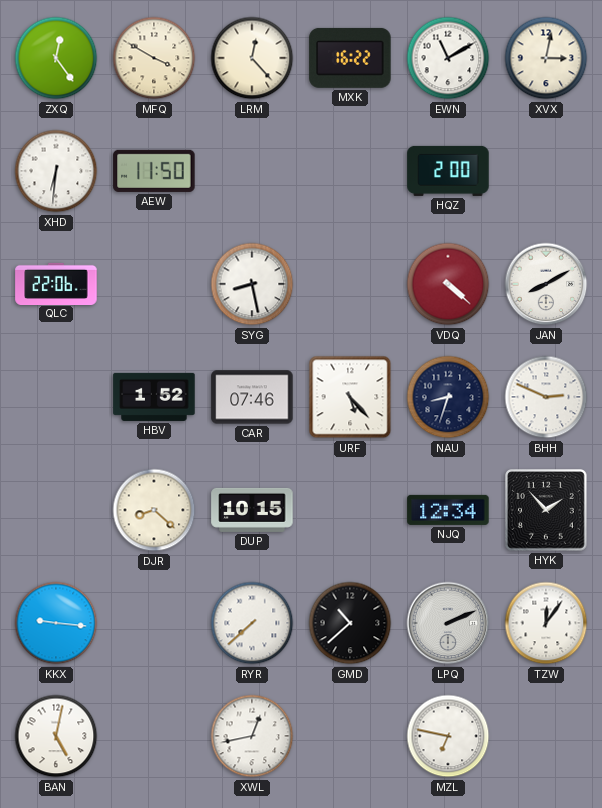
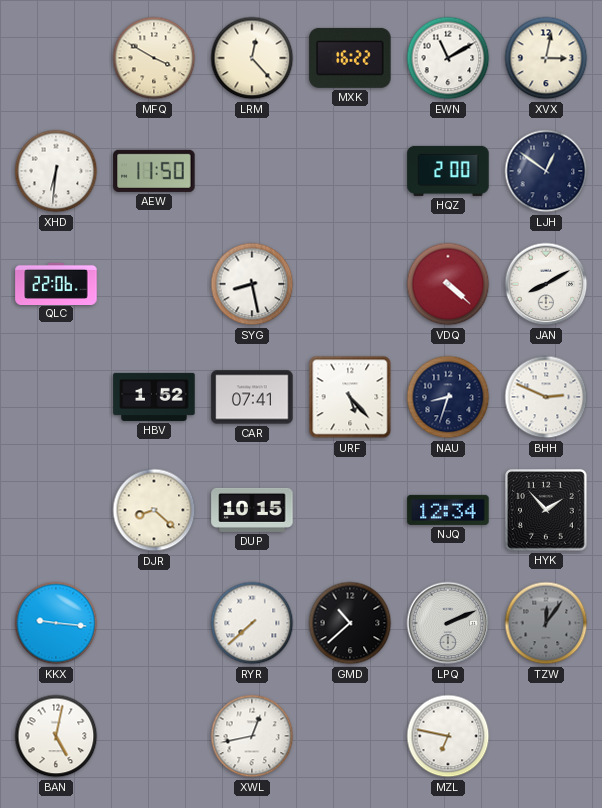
ZXQ: 12:24 -> none (56, 58)
LJH: none -> 12:51 (546, 171)
CAR: 07:46 -> 07:41 (252, 397)
TZW dial: white -> grey (546, 623)
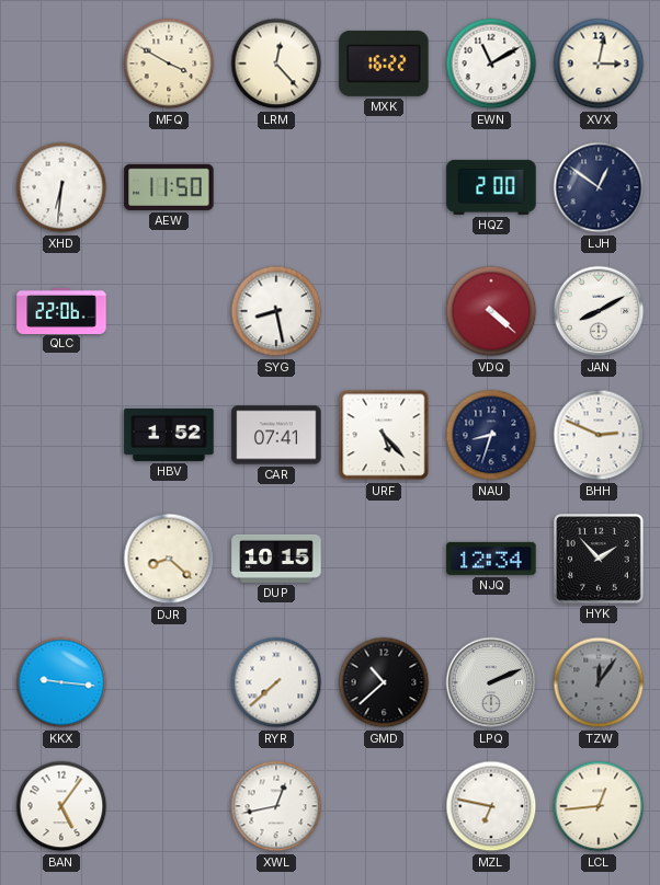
BAN: 5:02 -> 5:06 (61, 806)
LCL: none -> 12:44 (599, 806)
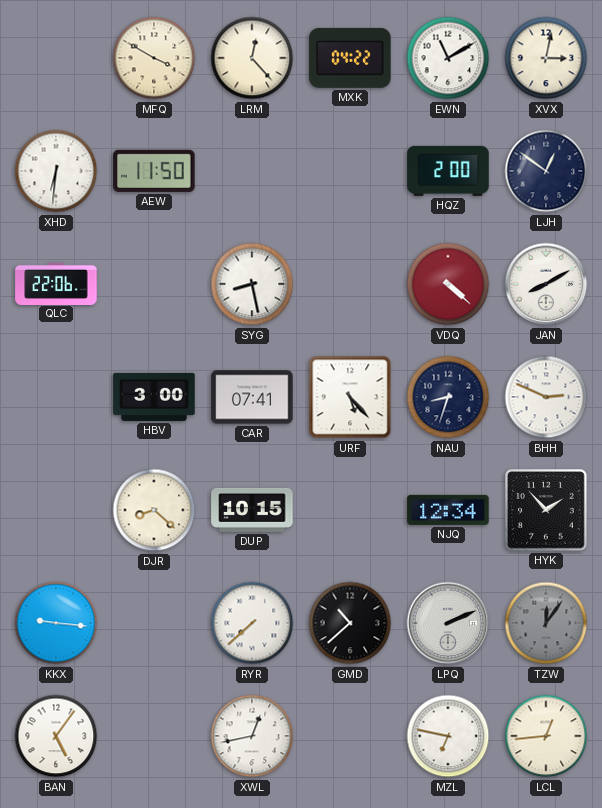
MXK: 16:22 -> 04:22 (350, 58)
HBV: 1:52 -> 3:00 (154, 397)
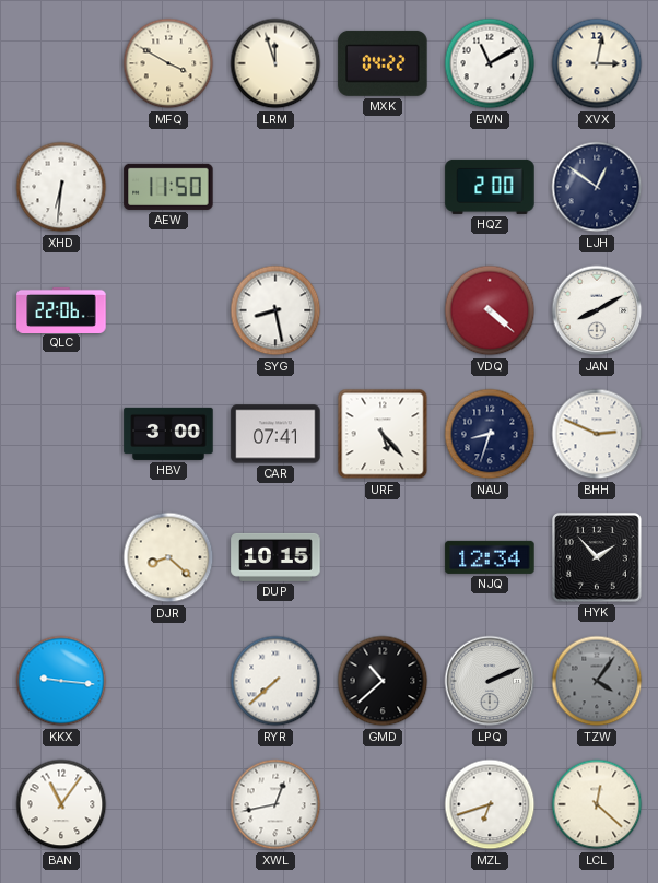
LRM: 12:23 -> 11:57 (275, 63)
TZW: 12:06 -> 4:06 (597, 681)
BAN: 5:06 -> 11:06 (61, 804)
MZL: 6:47 -> 6:42 (490, 804)
LCL: 12:44 -> 12:22 (597, 804)
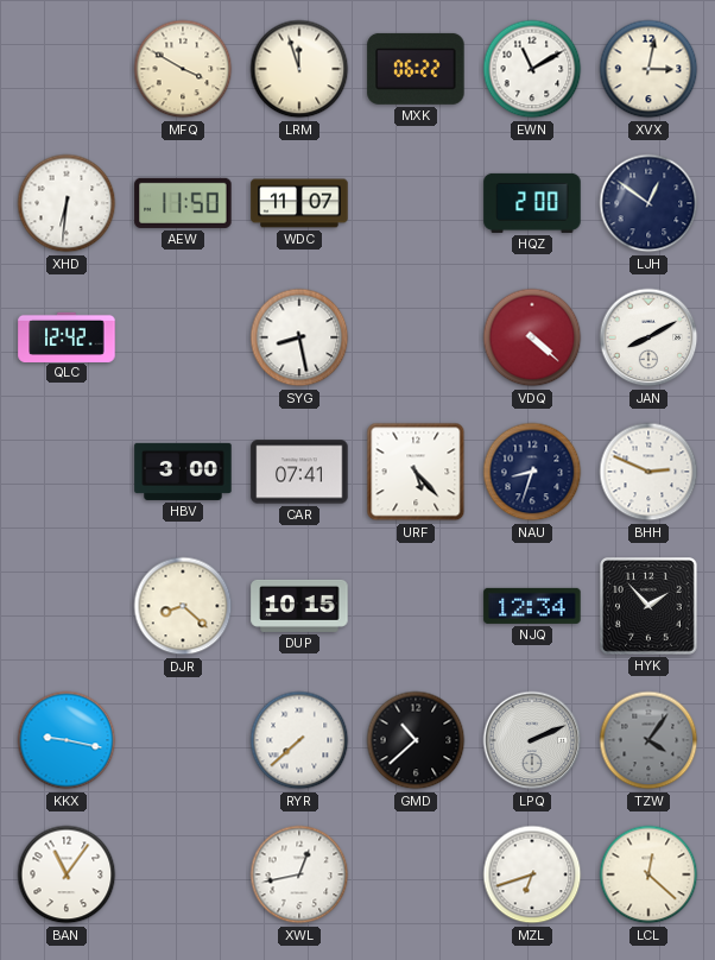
MXK: 04:22 -> 06:22 (416, 69)
WDC: none -> 11:07 (299, 203)
QLC: 22:06 -> 12:42 (67, 336)
KKX: 9:16 -> 9:17 (67, 740)
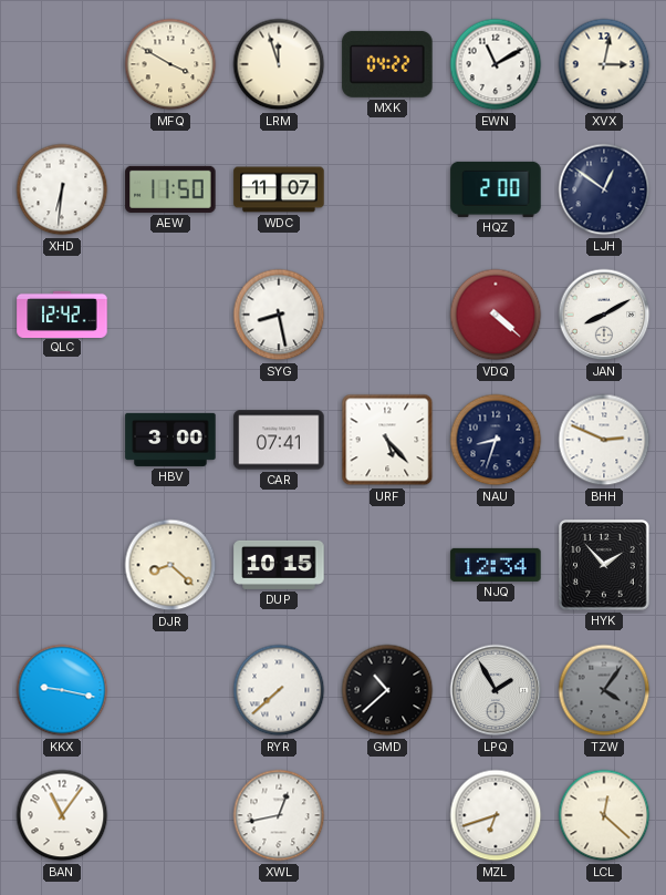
MXK: 06:22 -> 04:22 (387, 64)
LPQ: 2:11 -> 1:55 (496, 690)
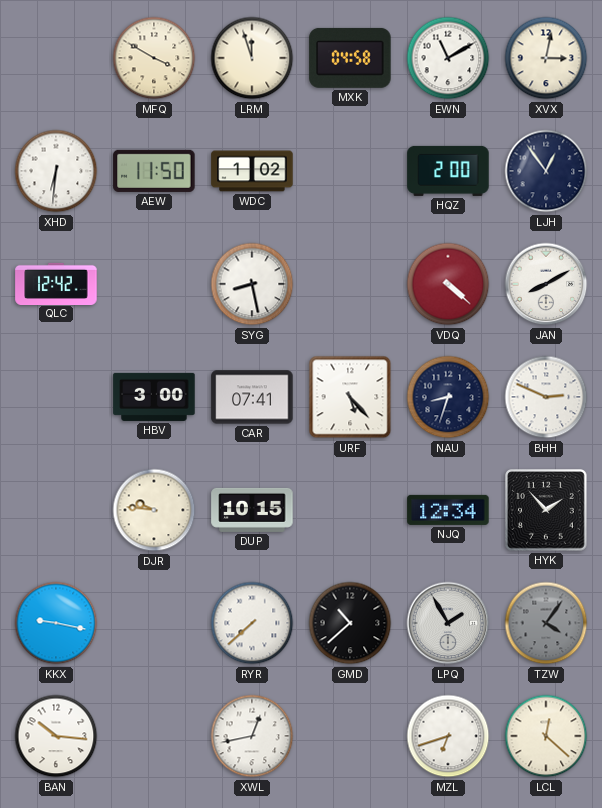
MXK: 04:22 -> 04:58 (350, 58)
WDC: 11:07 -> 1:02 (252, 171)
LJH: 12:51 -> 12:54 (546, 171)
DJR: 8:22 -> 9:46 (154, 510)
BAN: 11:06 -> 10:16 (56, 736)
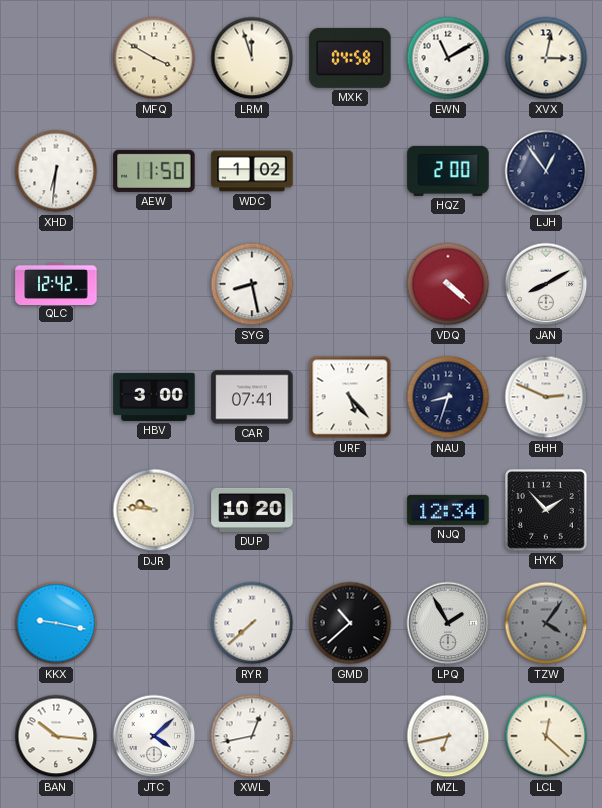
DUP: 10:15 -> 10:20 (252, 510)
JTC: none -> 4:08 (154, 736)
MZL: 6:42 -> 6:43 (448, 736)
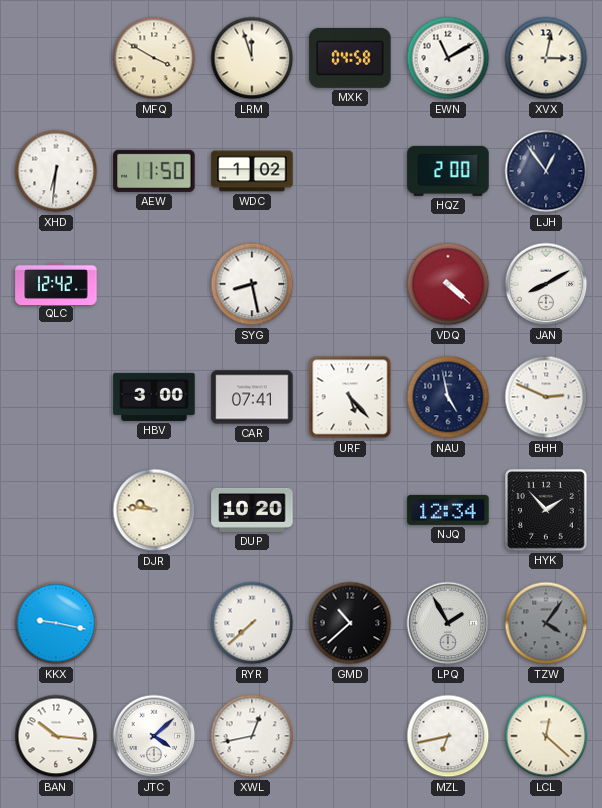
NAU: 8:33 -> 4:58 (448, 397)
